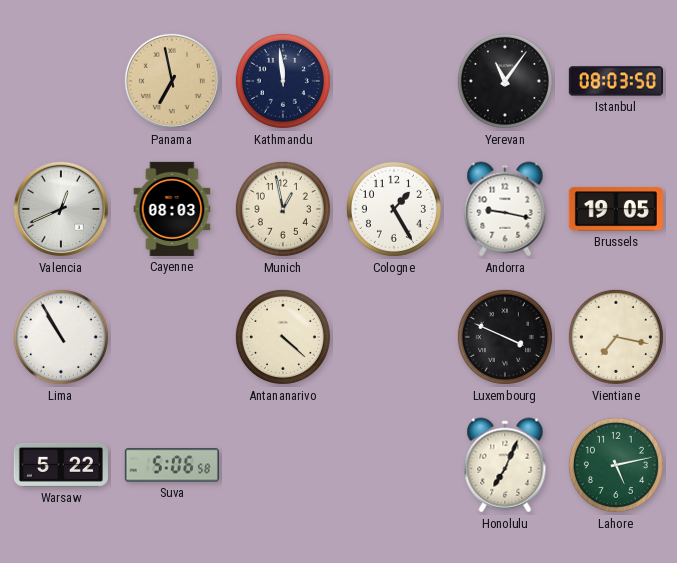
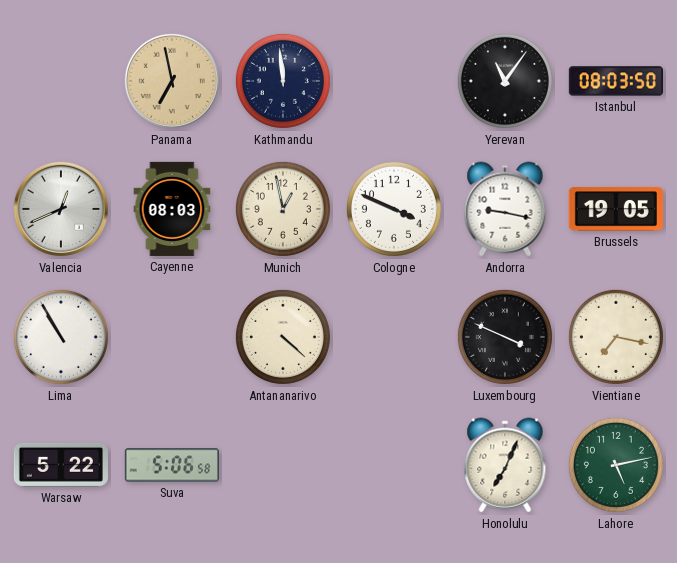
Cologne: 1:25 -> 3:49 (394, 209)
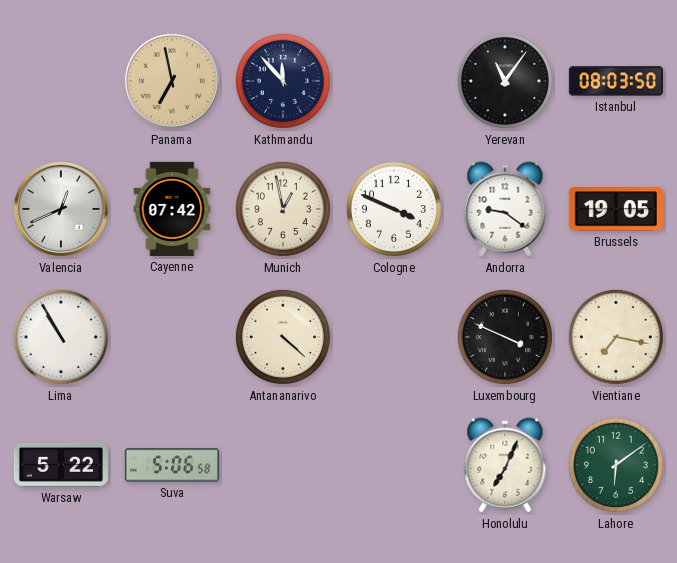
Kathmandu: 11:59 -> 11:53 (283, 81)
Cayenne: 08:03 -> 07:42 (172, 209)
Andorra: 9:17 -> 9:21 (505, 209)
Lahore: 5:13 -> 6:09 (616, 465)
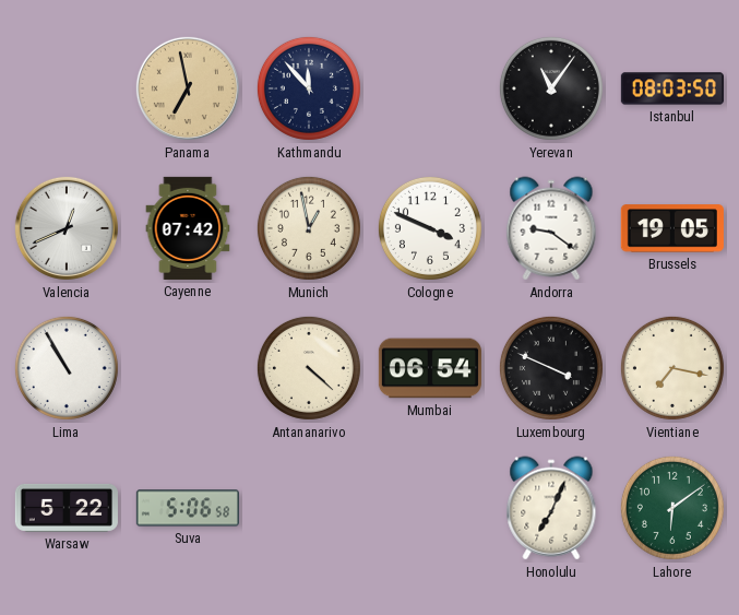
Mumbai: none -> 06:54 (430, 368)
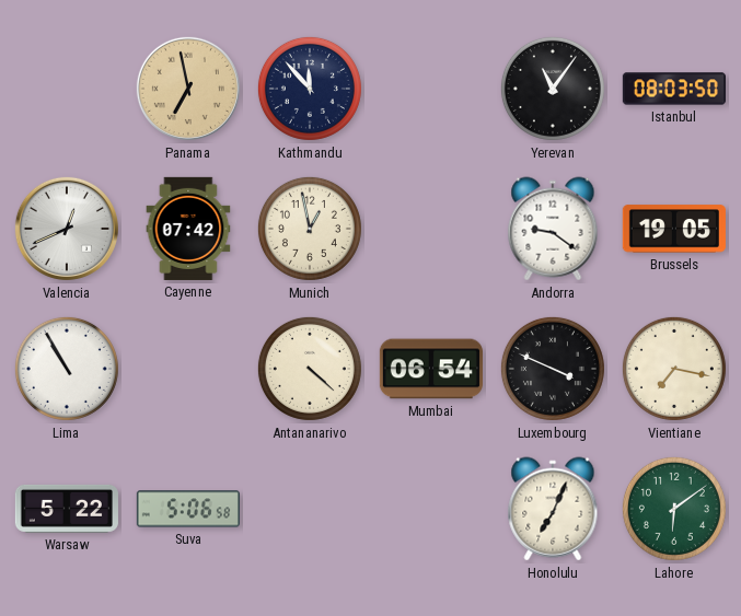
Cologne: 3:49 -> none (430, 228)
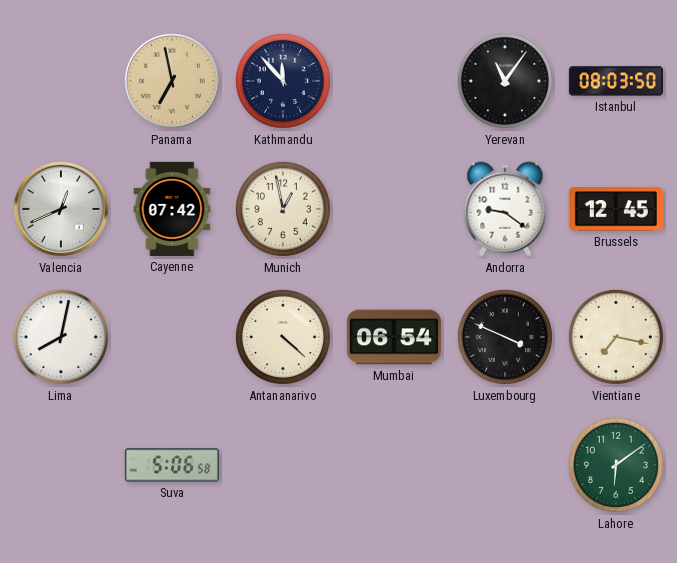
Brussels: 19:05 -> 12:45 (616, 209)
Lima: 10:55 -> 8:02 (61, 337)
Warsaw: 5:22 -> none (67, 509)
Honolulu: 7:04 -> none (553, 509)
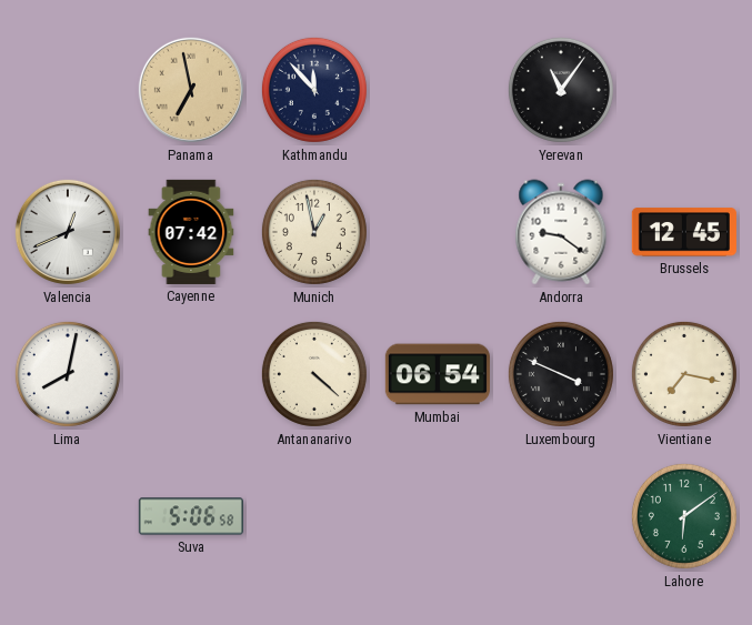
Istanbul: 08:03 -> none (616, 81)
